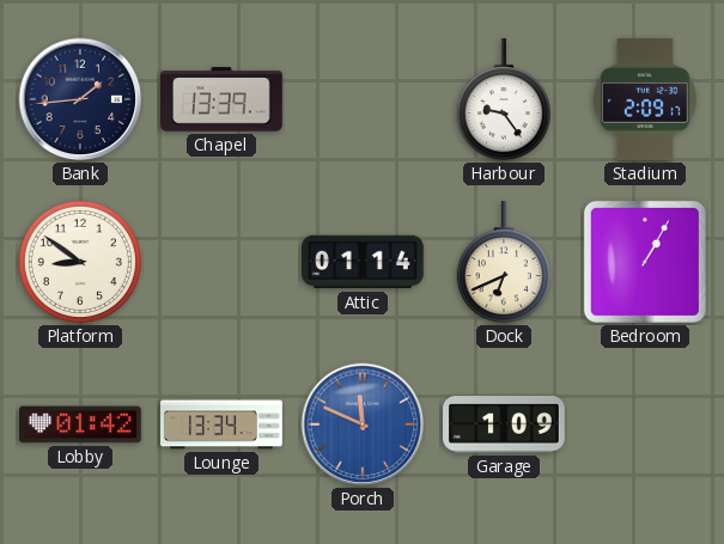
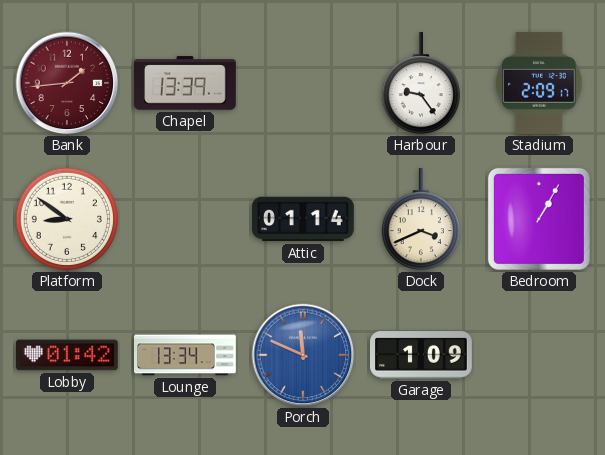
Bank dial: navy -> burgundy (67, 83)
Dock: 6:41 -> 3:41 (421, 220)
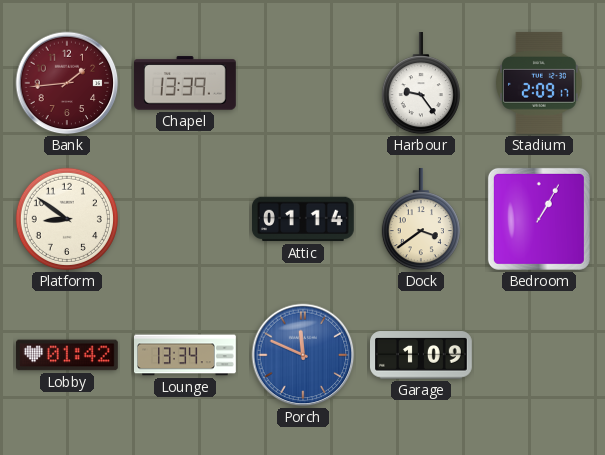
Dock: 3:41 -> 3:39 (421, 220)
